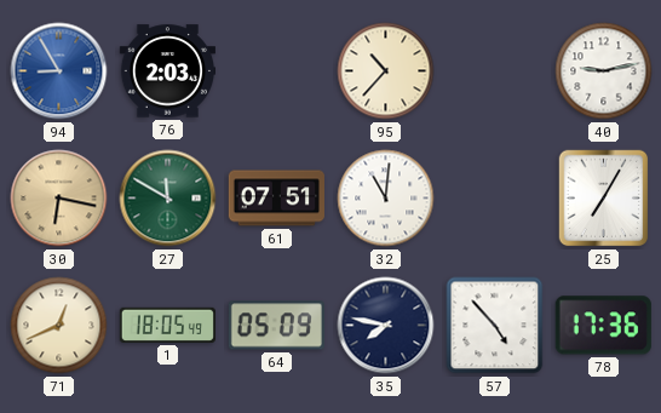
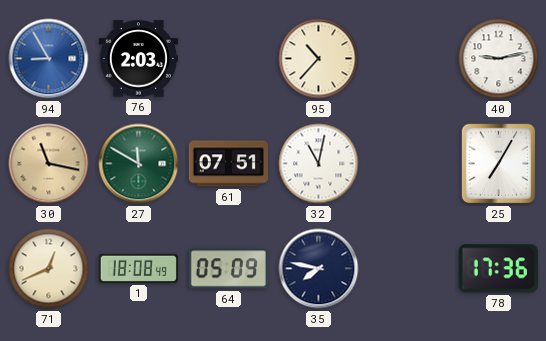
30: 6:17 -> 11:17 (49, 164)
32: 11:01 -> 11:02 (319, 164)
1: 18:05 -> 18:08 (138, 268)
57: 4:53 -> none (495, 326)
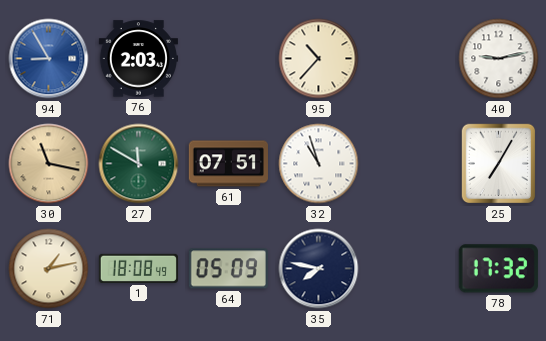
32: 11:02 -> 10:57 (319, 164)
71: 12:41 -> 1:13 (49, 269)
78: 17:36 -> 17:32 (498, 269)
